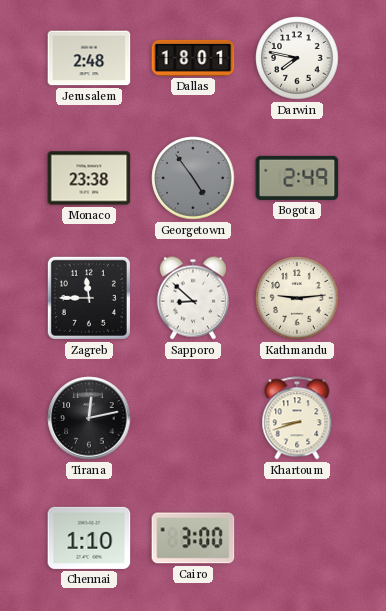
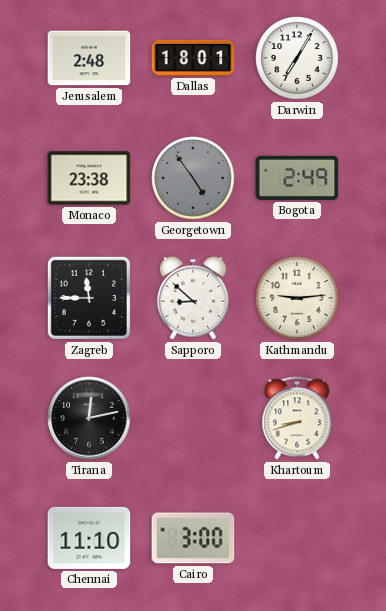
Darwin: 7:47 -> 7:05 (297, 58)
Chennai: 1:10 -> 11:10 (89, 538)
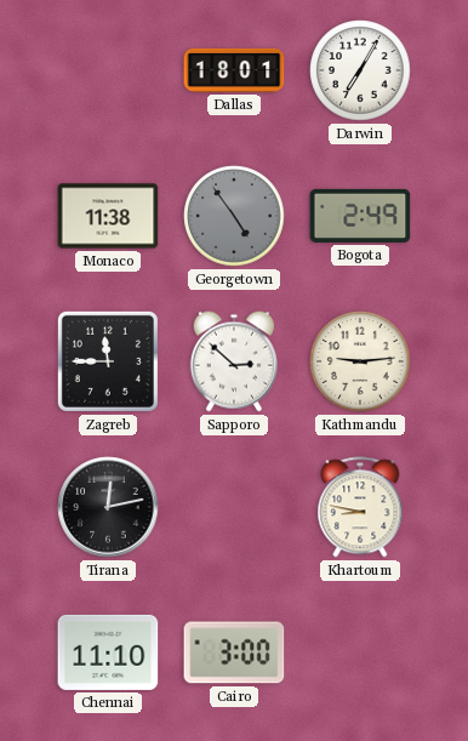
Jerusalem: 2:48 -> none (89, 58)
Monaco: 23:38 -> 11:38 (108, 216)
Sapporo: 8:52 -> 2:52 (234, 361)
Khartoum: 8:42 -> 8:47 (360, 507)
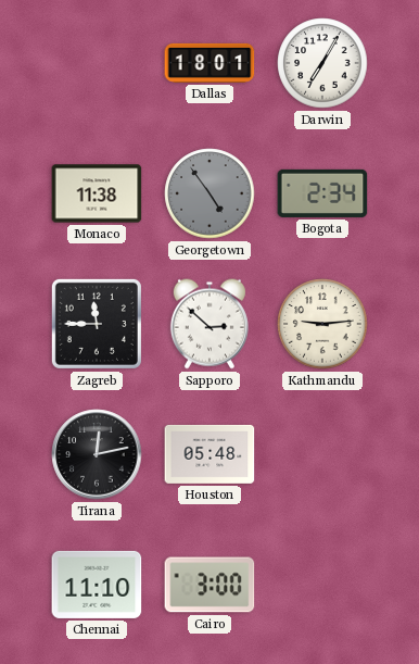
Bogota: 2:49 -> 2:34 (322, 193)
Houston: none -> 05:48 (210, 454)
Khartoum: 8:47 -> none (360, 507)
